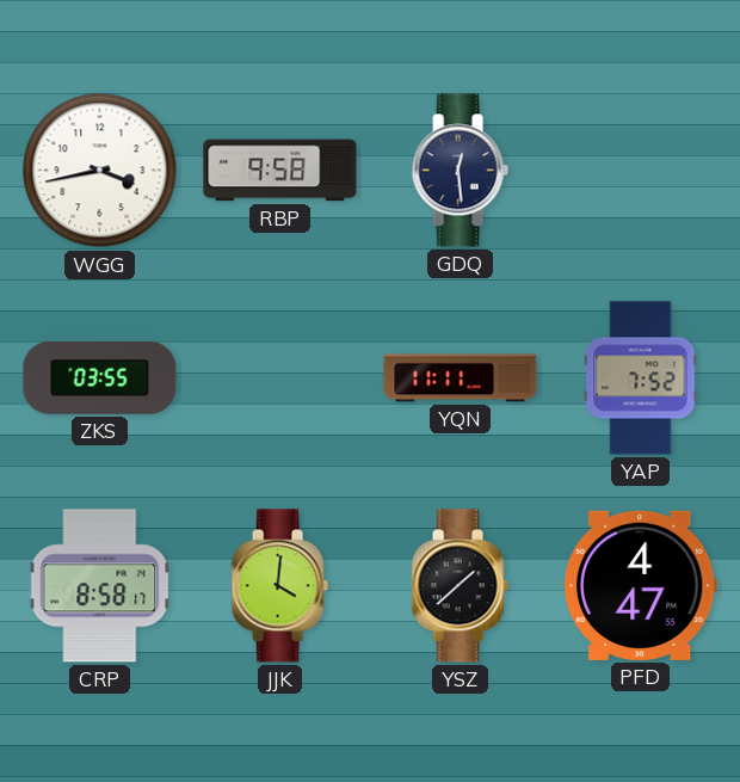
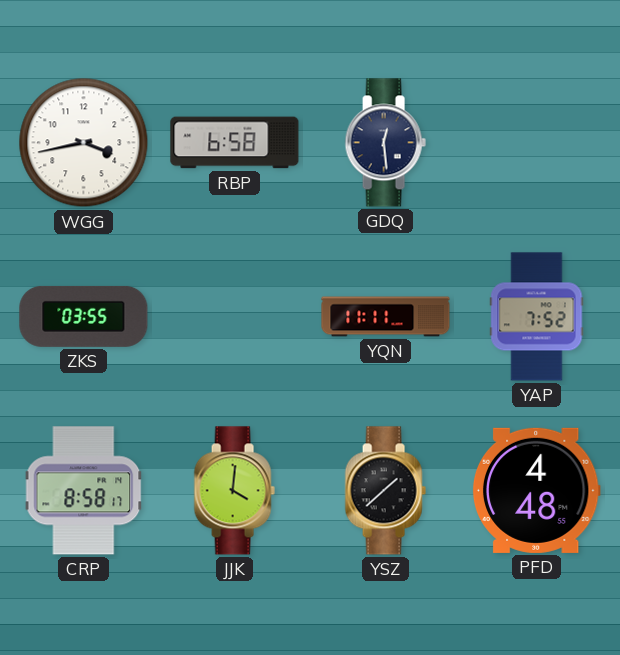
RBP: 9:58 -> 6:58 (235, 143)
PFD: 4:47 -> 4:48 (536, 490)
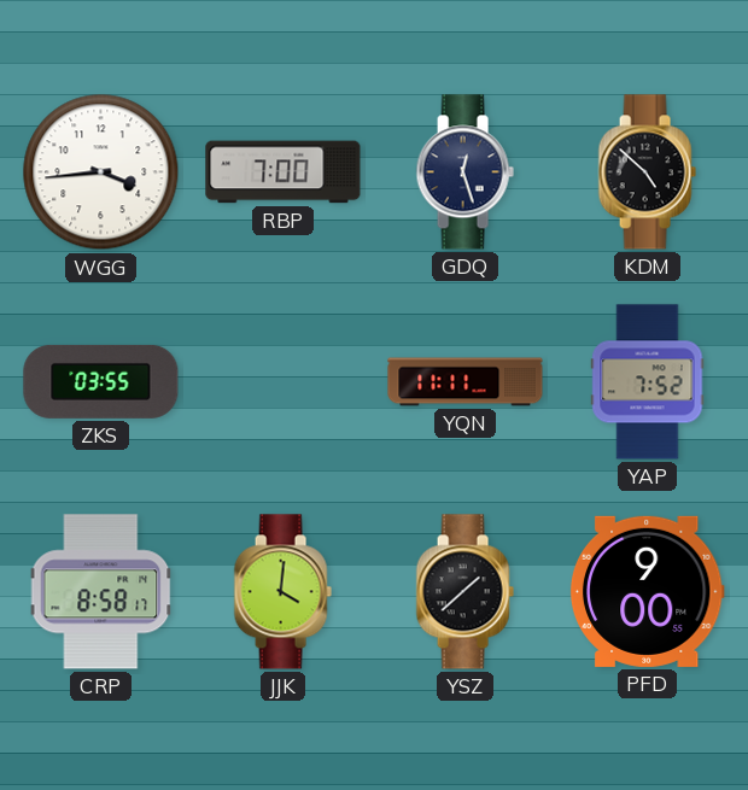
WGG: 3:43 -> 3:44 (101, 172)
RBP: 6:58 -> 7:00 (284, 172)
GDQ: 12:29 -> 12:27 (464, 172)
KDM: none -> 4:52 (647, 172)
PFD: 4:48 -> 9:00 (647, 591)
